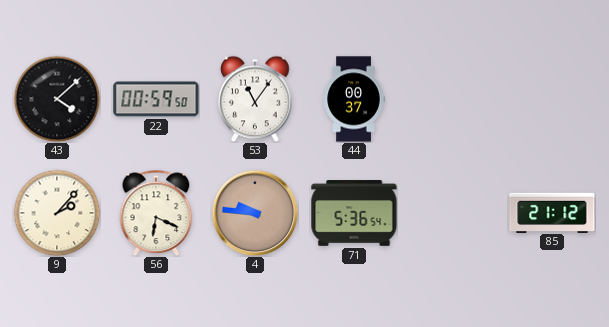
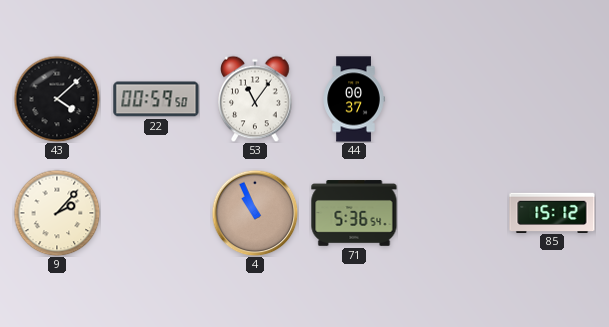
56: 6:19 -> none (156, 213)
4: 9:46 -> 10:56 (255, 213)
85: 21:12 -> 15:12 (552, 212)
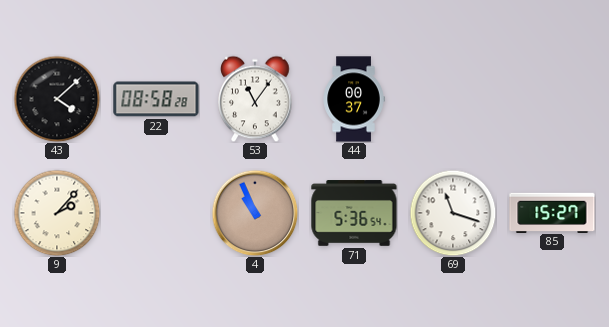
22: 00:59 -> 08:58 (156, 99)
69: none -> 11:18 (453, 213)
85: 15:12 -> 15:27 (552, 212)
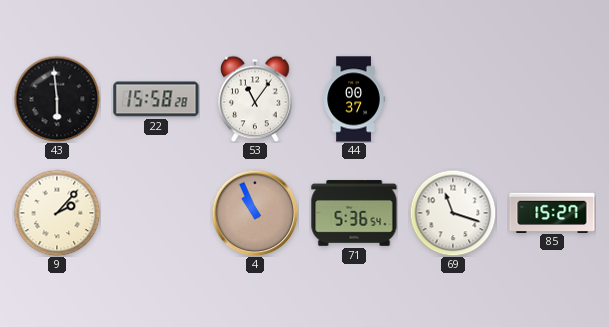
43: 4:08 -> 5:59 (57, 99)
22: 08:58 -> 15:58 (156, 99)
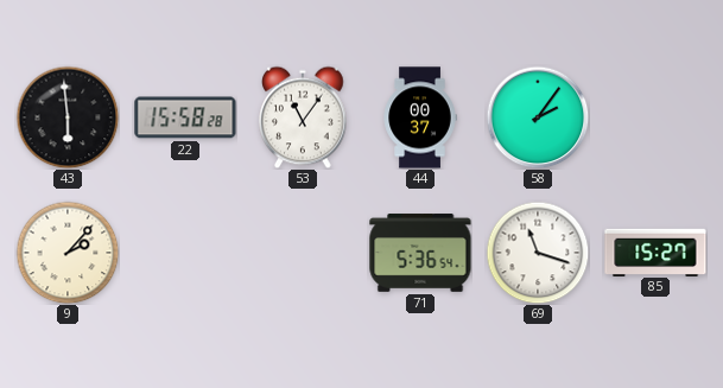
58: none -> 2:06 (538, 117)
4: 10:56 -> none (255, 213)
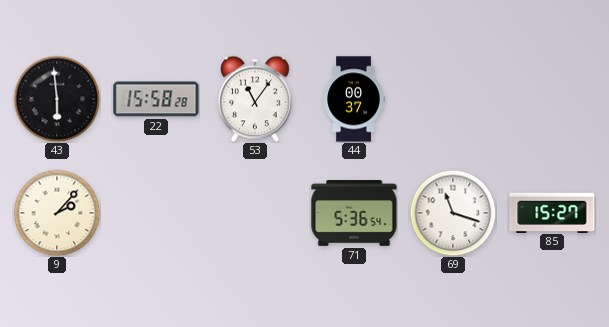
58: 2:06 -> none (538, 117)
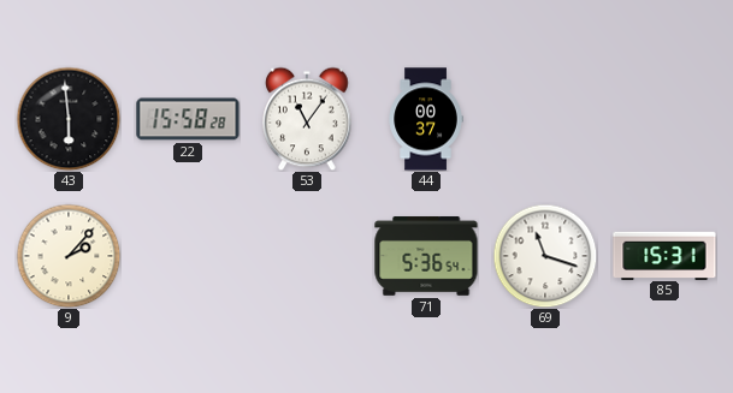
85: 15:27 -> 15:31 (664, 255)
